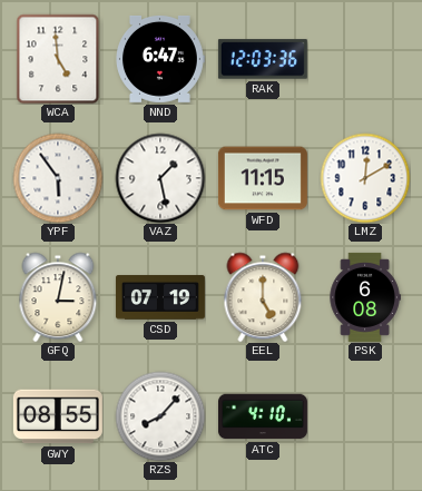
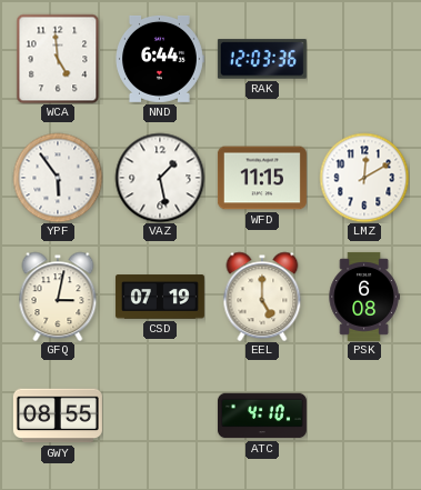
NND: 6:47 -> 6:44 (160, 59)
RZS: 8:07 -> none (160, 416)
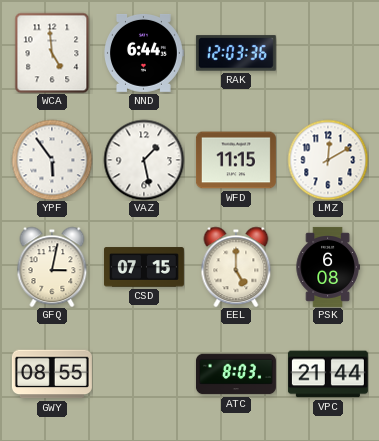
CSD: 07:19 -> 07:15 (144, 267)
ATC: 4:10 -> 8:03 (236, 374)
VPC: none -> 21:44 (328, 374)
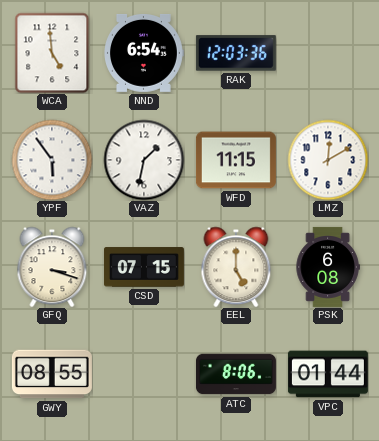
NND: 6:44 -> 6:54 (144, 53)
VAZ: 1:28 -> 1:32 (144, 160)
GFQ: 3:02 -> 3:18 (52, 267)
ATC: 8:03 -> 8:06 (236, 374)
VPC: 21:44 -> 01:44 (328, 374)
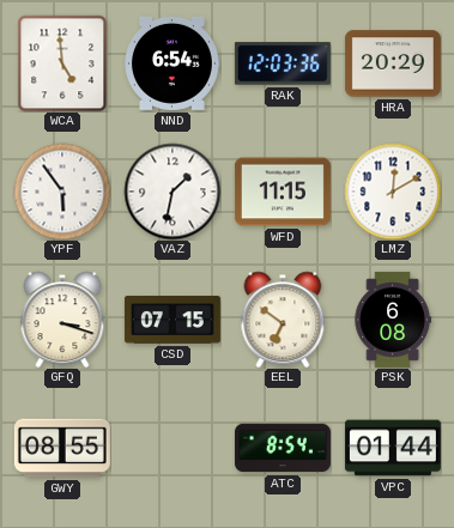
HRA: none -> 20:29 (393, 63)
EEL: 5:00 -> 6:51 (283, 320)
ATC: 8:06 -> 8:54 (283, 448)
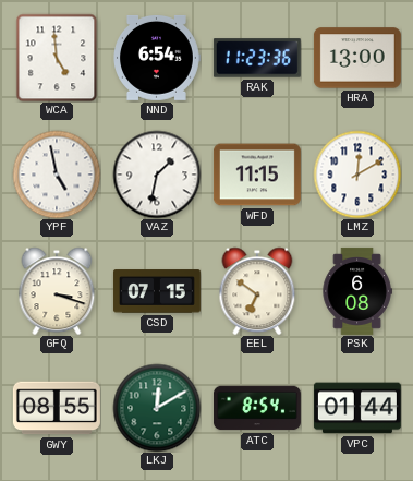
RAK: 12:03 -> 11:23 (257, 58)
HRA: 20:29 -> 13:00 (357, 58)
YPF: 5:54 -> 4:58 (57, 175)
LKJ: none -> 12:10 (157, 408)
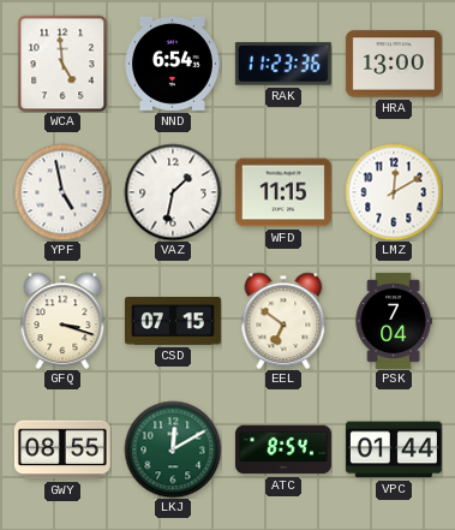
PSK: 6:08 -> 7:04 (394, 321)
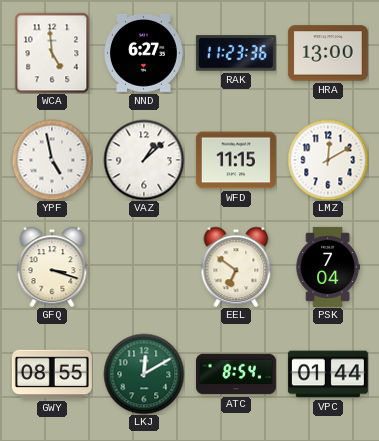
NND: 6:54 -> 6:27 (144, 53)
VAZ: 1:32 -> 1:08 (144, 160)
CSD: 07:15 -> none (173, 321)
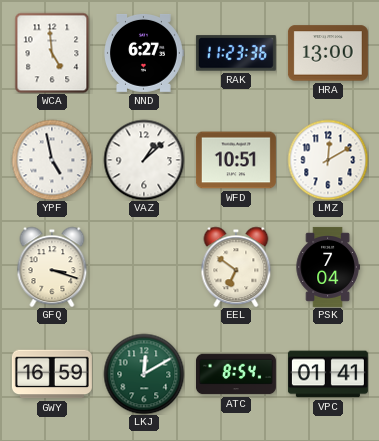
WFD: 11:15 -> 10:51 (236, 160)
GWY: 08:55 -> 16:59 (52, 374)
VPC: 01:44 -> 01:41 (328, 374)
